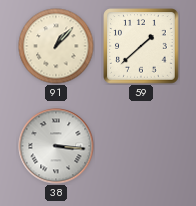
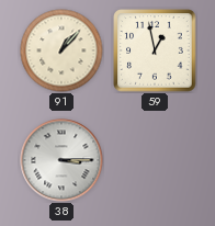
59: 1:38 -> 12:58 (155, 50)
38: 3:16 -> 3:15 (61, 160)
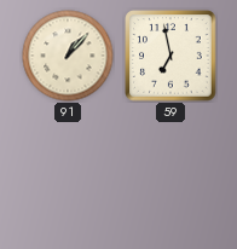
59: 12:58 -> 6:58 (170, 56)
38: 3:15 -> none (61, 160)
